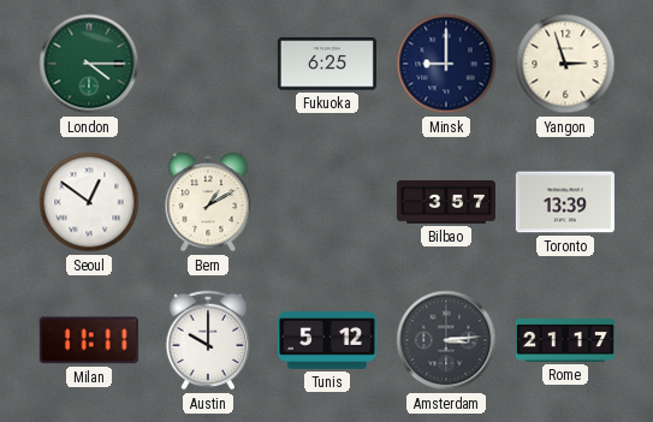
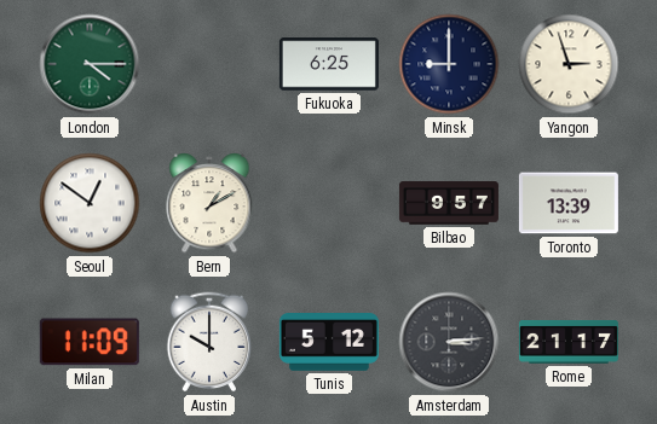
Bilbao: 3:57 -> 9:57 (449, 203)
Milan: 11:11 -> 11:09 (90, 342)
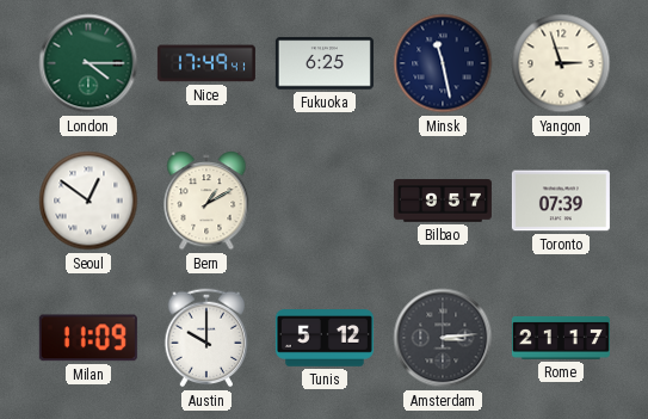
Nice: none -> 17:49 (206, 63)
Minsk: 9:00 -> 11:28 (443, 63)
Toronto: 13:39 -> 07:39 (561, 201)
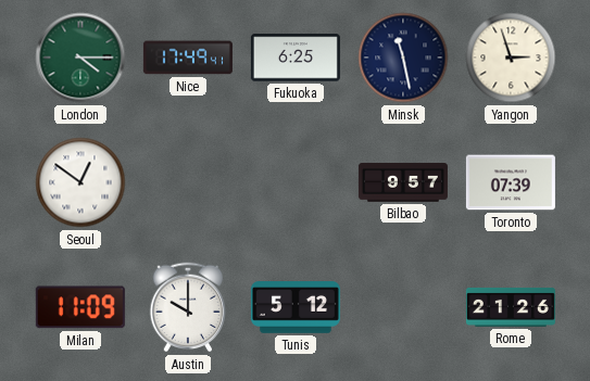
Bern: 1:10 -> none (206, 202)
Amsterdam: 3:14 -> none (443, 338)
Rome: 21:17 -> 21:26 (511, 307)
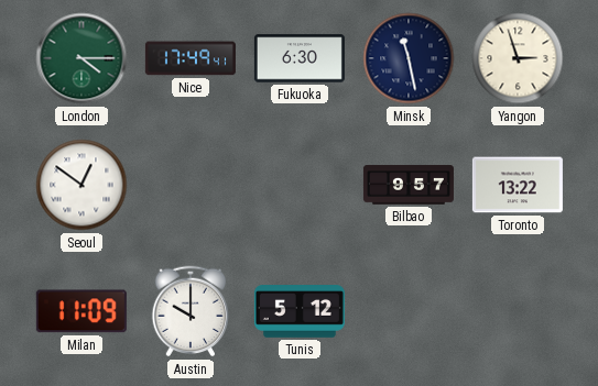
Fukuoka: 6:25 -> 6:30 (300, 58)
Toronto: 07:39 -> 13:22 (518, 185)
Rome: 21:26 -> none (511, 307)
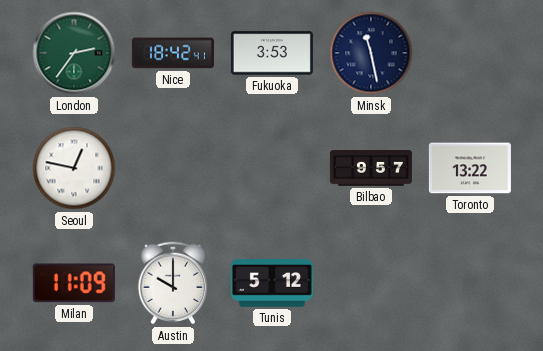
London: 4:15 -> 2:36 (74, 53)
Nice: 17:49 -> 18:42 (173, 53)
Fukuoka: 6:30 -> 3:53 (272, 53)
Yangon: 2:57 -> none (518, 58)
Seoul: 12:51 -> 12:47 (74, 168)
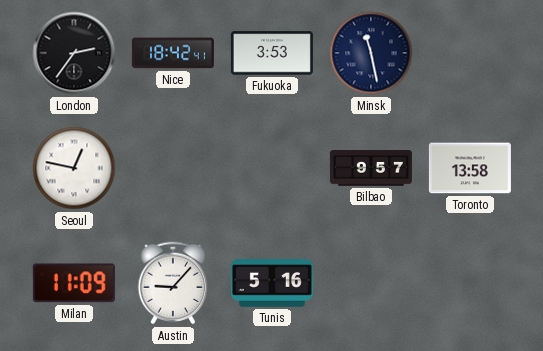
London dial: green -> black (74, 53)
Toronto: 13:22 -> 13:58 (470, 168)
Austin: 10:00 -> 9:07 (173, 283)
Tunis: 5:12 -> 5:16 (272, 283)
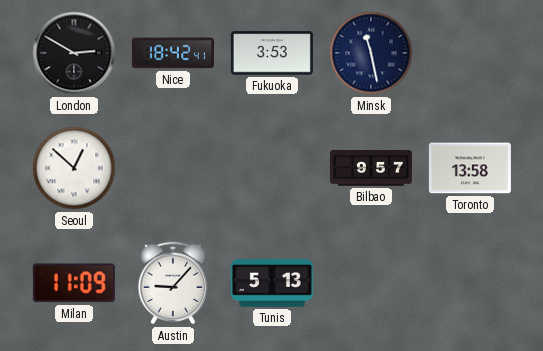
London: 2:36 -> 2:50 (74, 53)
Seoul: 12:47 -> 12:52 (74, 168)
Tunis: 5:16 -> 5:13 (272, 283)
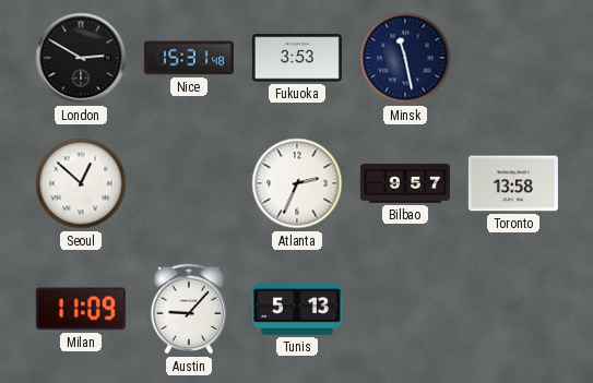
Nice: 18:42 -> 15:31 (189, 58)
Atlanta: none -> 2:34 (297, 183)
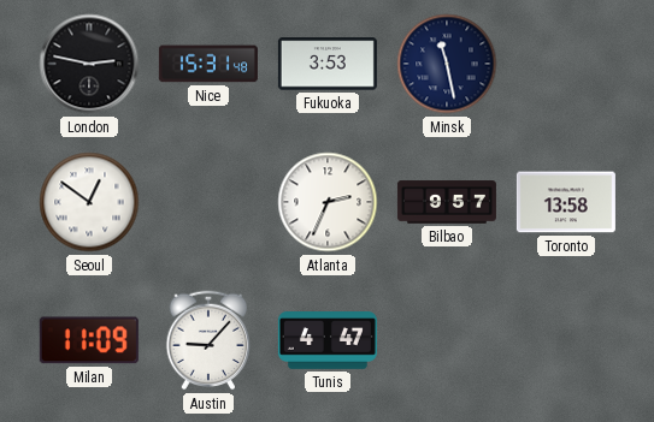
London: 2:50 -> 2:47 (89, 64)
Seoul: 12:52 -> 12:51 (89, 202)
Tunis: 5:13 -> 4:47 (328, 340)
